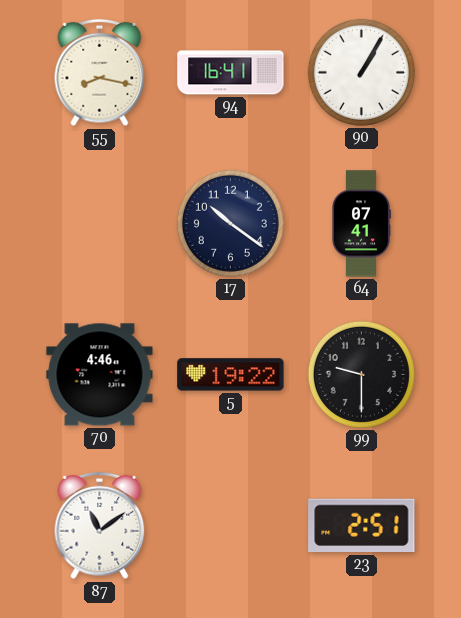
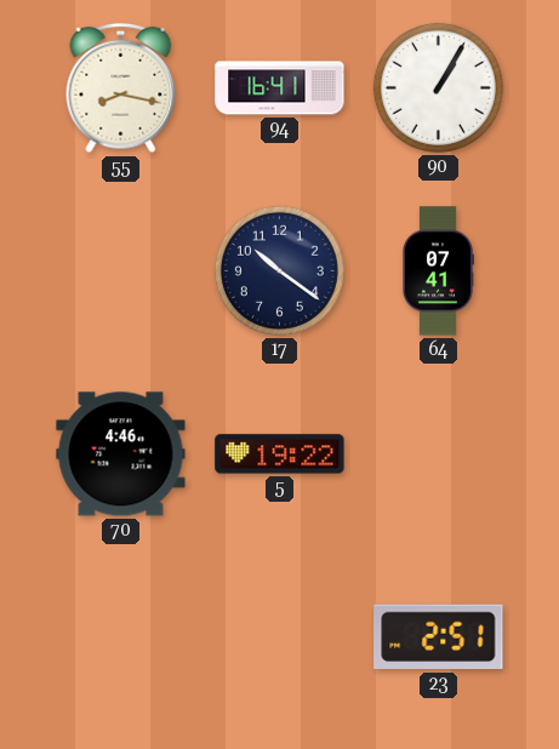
99: 9:30 -> none (361, 374)
87: 11:09 -> none (100, 526)
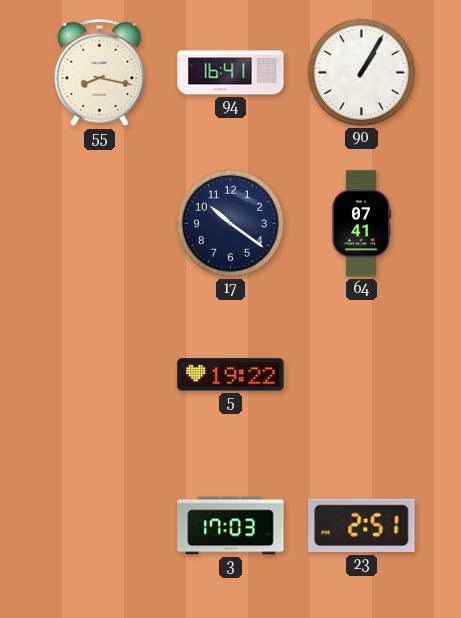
70: 4:46 -> none (121, 454)
3: none -> 17:03 (231, 526)
